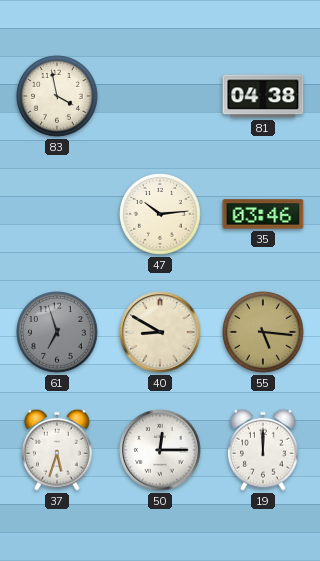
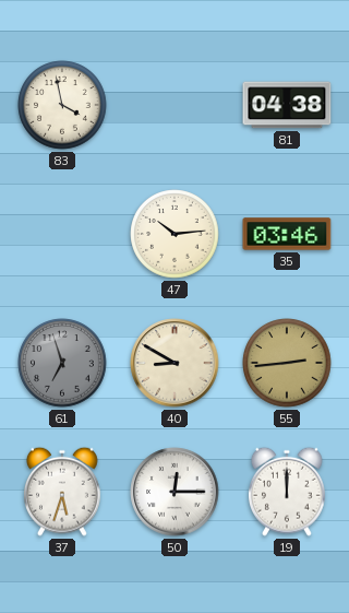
55: 5:16 -> 2:44 (287, 363)
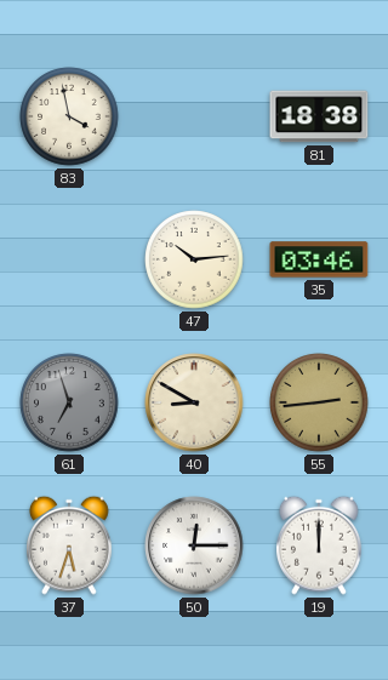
81: 04:38 -> 18:38 (319, 116)
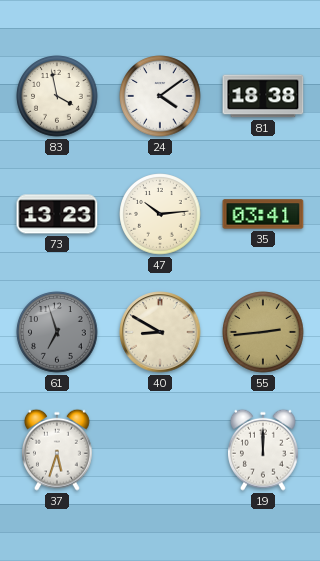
24: none -> 4:09 (160, 96)
73: none -> 13:23 (57, 214)
35: 03:46 -> 03:41 (263, 214)
50: 12:15 -> none (194, 545)
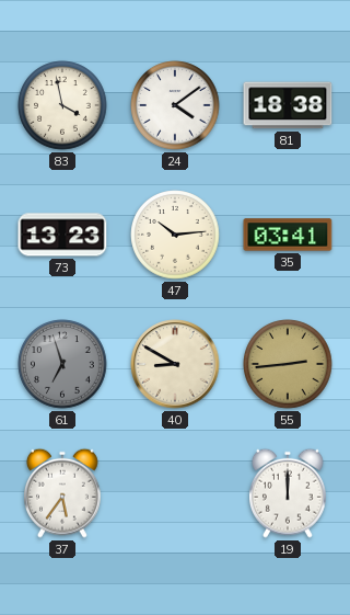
37: 5:33 -> 5:36 (63, 493)
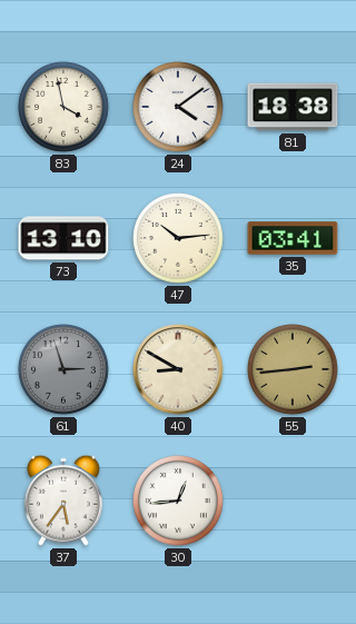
73: 13:23 -> 13:10 (63, 238)
61: 6:57 -> 2:57 (63, 369)
30: none -> 12:44 (178, 501)
19: 12:00 -> none (289, 493)
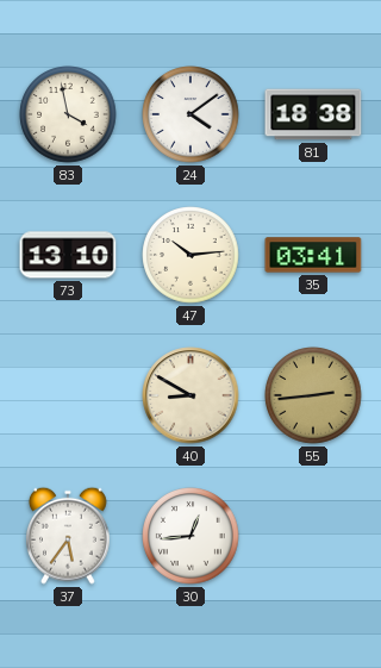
61: 2:57 -> none (63, 369)
